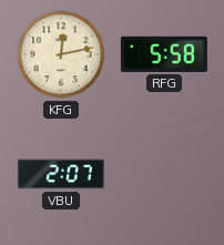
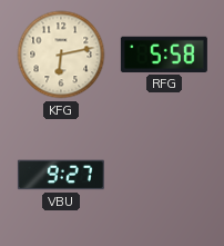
KFG: 12:13 -> 6:13 (61, 55)
VBU: 2:07 -> 9:27 (61, 175)
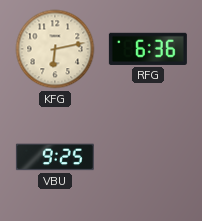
RFG: 5:58 -> 6:36 (148, 49)
VBU: 9:27 -> 9:25 (55, 157)
